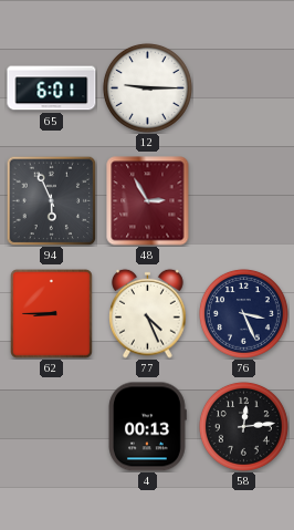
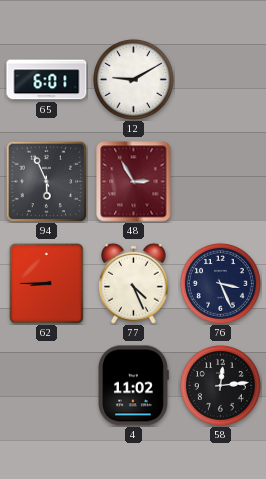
12: 9:15 -> 9:10 (133, 79)
4: 00:13 -> 11:02 (133, 386)
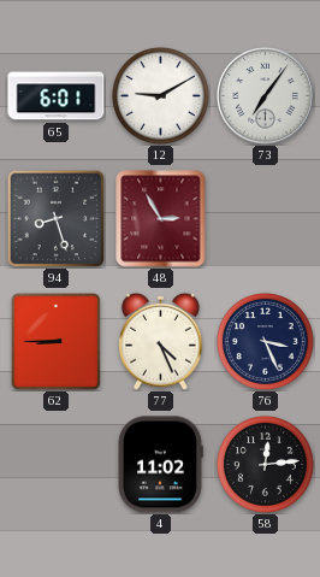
73: none -> 7:06 (266, 96)
94: 5:56 -> 8:27 (55, 218)
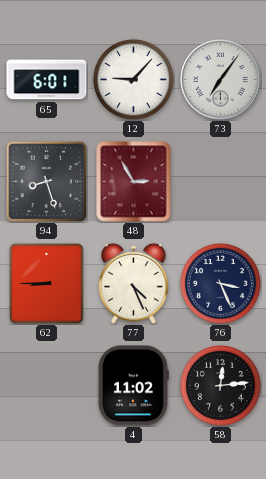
12: 9:10 -> 9:07 (133, 79)
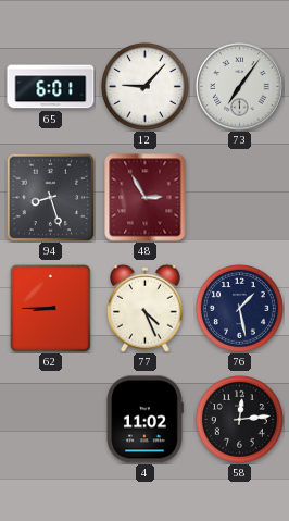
76: 3:26 -> 1:28 (239, 308)
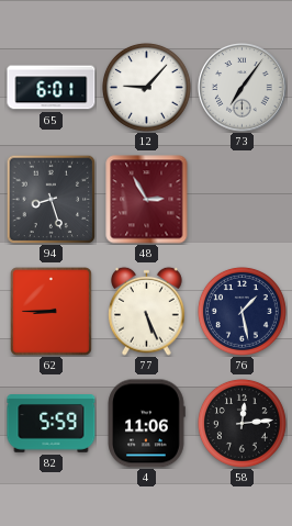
77: 4:26 -> 5:26 (147, 311)
82: none -> 5:59 (52, 424)
4: 11:02 -> 11:06 (146, 424)
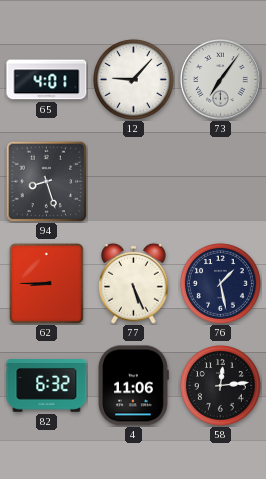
65: 6:01 -> 4:01 (47, 80)
48: 2:55 -> none (147, 200)
82: 5:59 -> 6:32 (47, 386)
